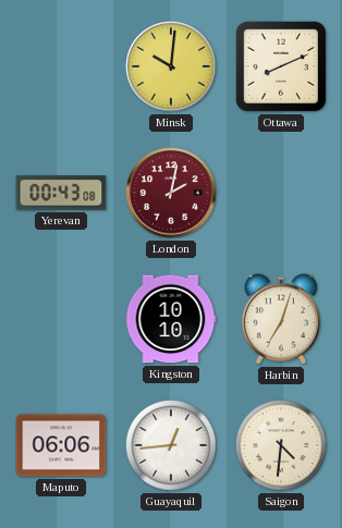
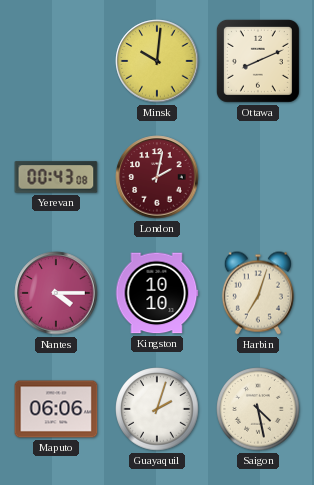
Nantes: none -> 4:15 (56, 293)
Guayaquil: 12:44 -> 2:03 (157, 409)
Saigon: 4:31 -> 4:28 (258, 409)
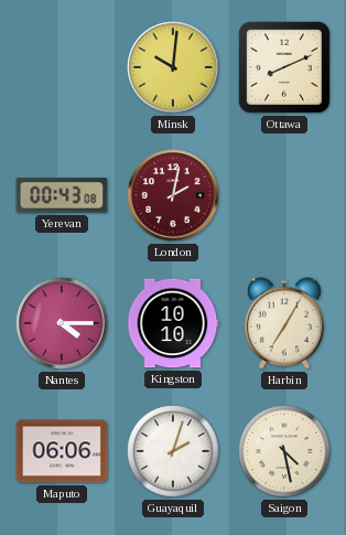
Harbin: 7:03 -> 7:05 (284, 323)
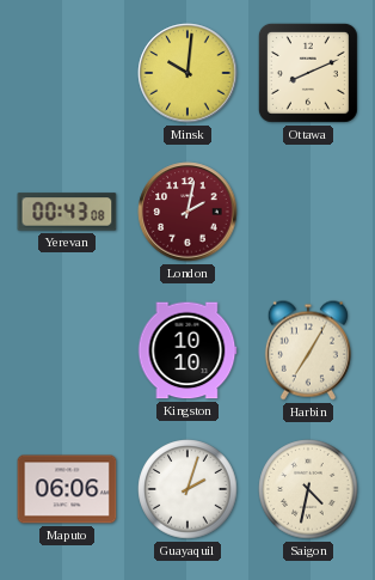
Nantes: 4:15 -> none (62, 323)
Saigon: 4:28 -> 4:32 (308, 489)
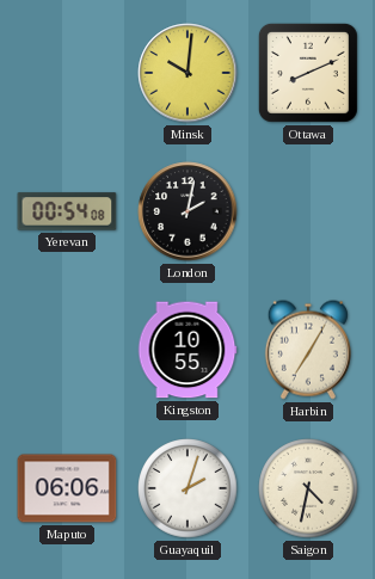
Yerevan: 00:43 -> 00:54 (67, 211)
London dial: burgundy -> black (187, 211)
Kingston: 10:10 -> 10:55 (187, 350)
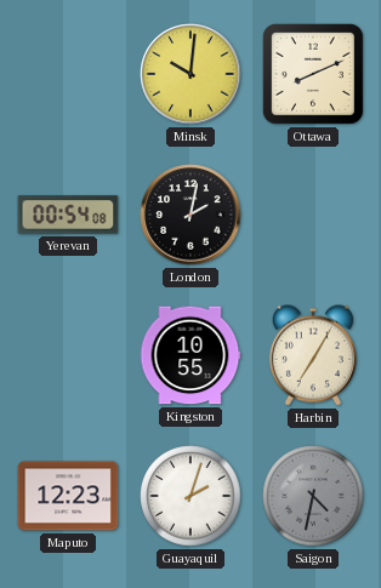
Maputo: 06:06 -> 12:23 (68, 496)
Saigon dial: cream -> grey (313, 496)
